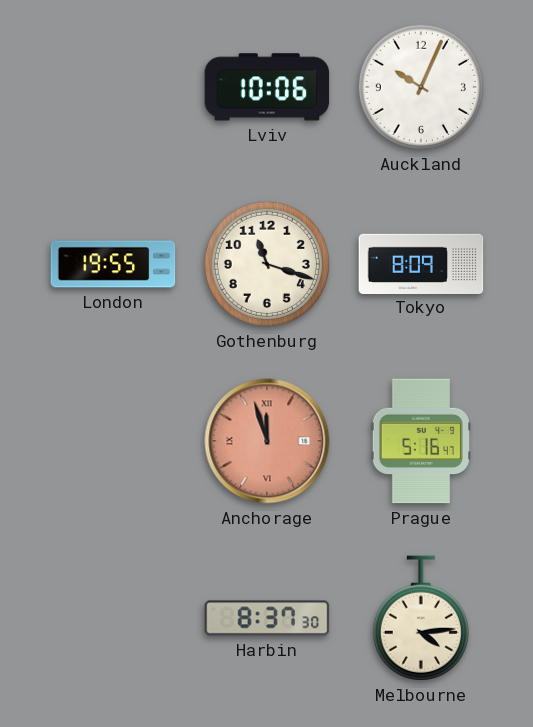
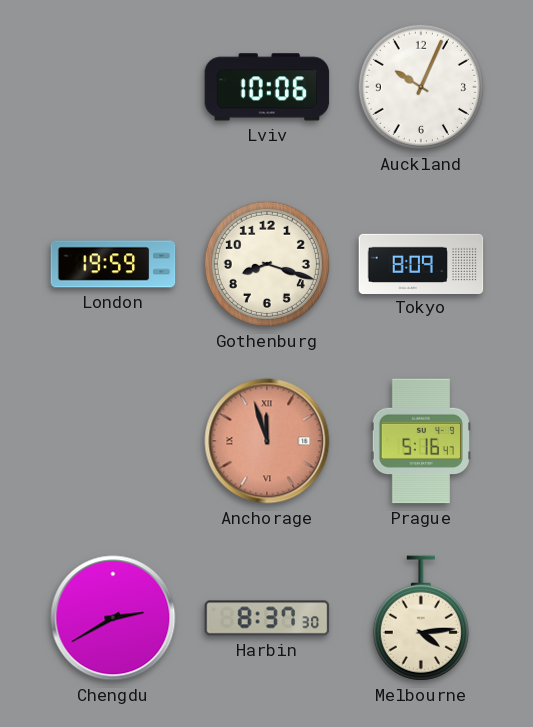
London: 19:55 -> 19:59 (113, 264)
Gothenburg: 11:18 -> 8:18 (267, 264)
Chengdu: none -> 2:40 (113, 618)
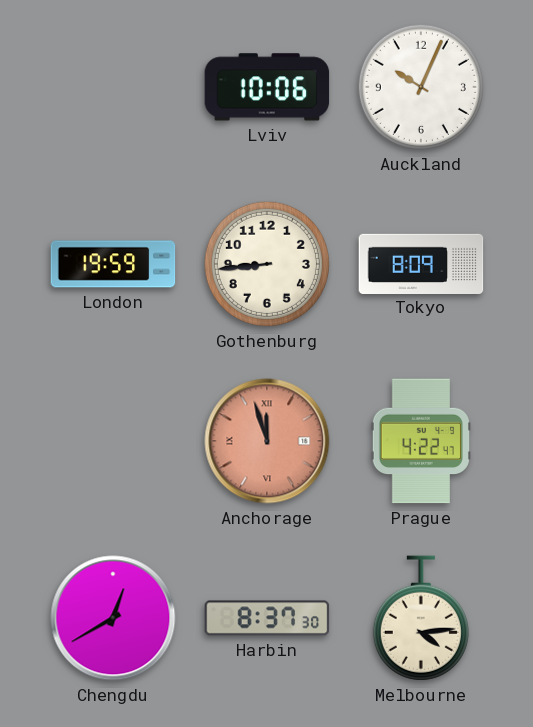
Gothenburg: 8:18 -> 8:44 (267, 264)
Prague: 5:16 -> 4:22 (421, 441)
Chengdu: 2:40 -> 12:40 (113, 618)
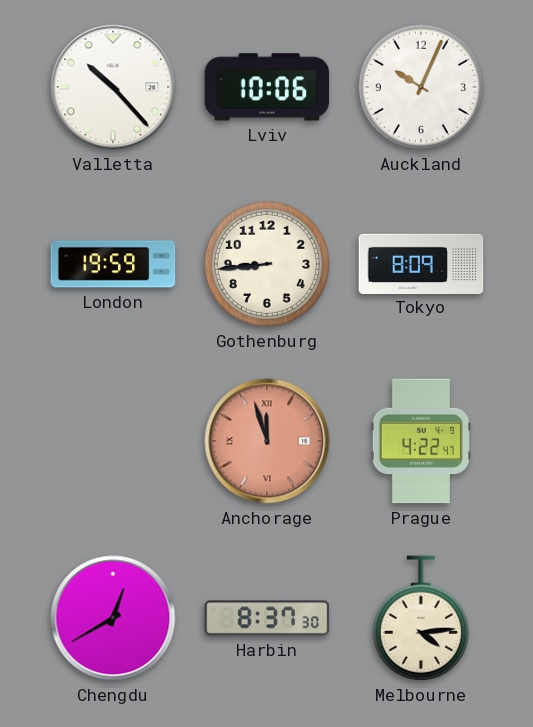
Valletta: none -> 10:23 (113, 87)
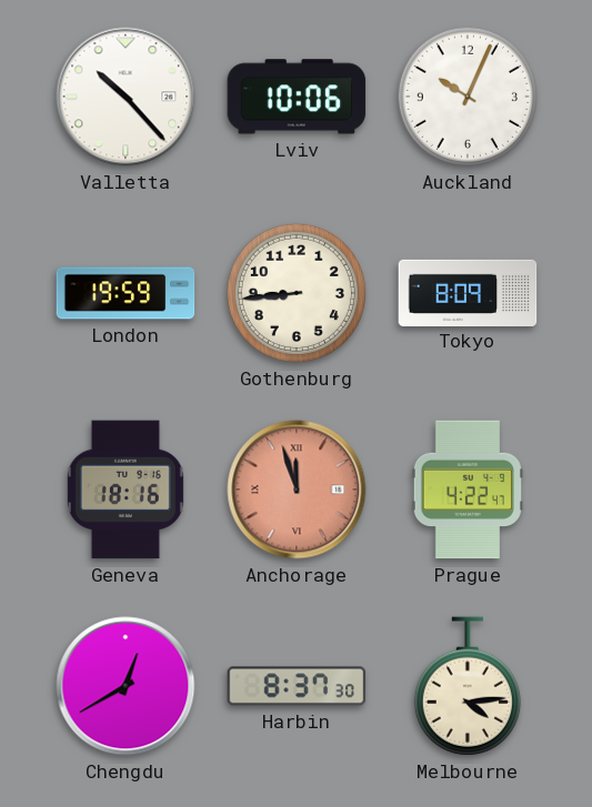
Geneva: none -> 18:16 (126, 490)
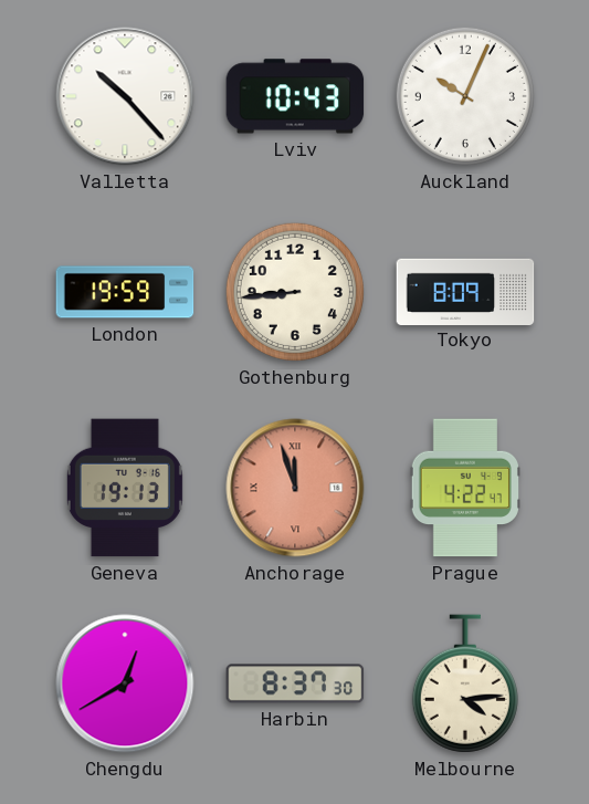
Lviv: 10:06 -> 10:43 (295, 96)
Geneva: 18:16 -> 19:13 (125, 488)
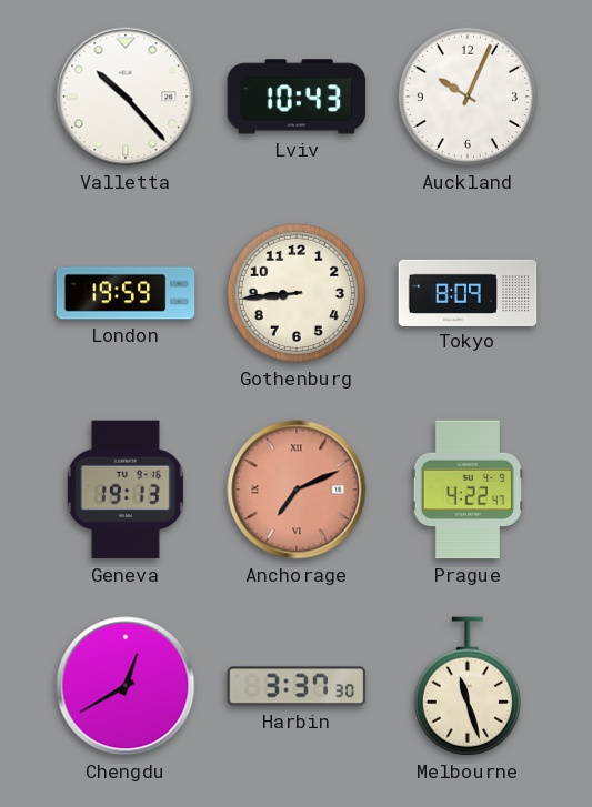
Anchorage: 11:57 -> 7:11 (297, 490)
Harbin: 8:37 -> 3:37 (297, 686)
Melbourne: 4:14 -> 11:27 (468, 686)
